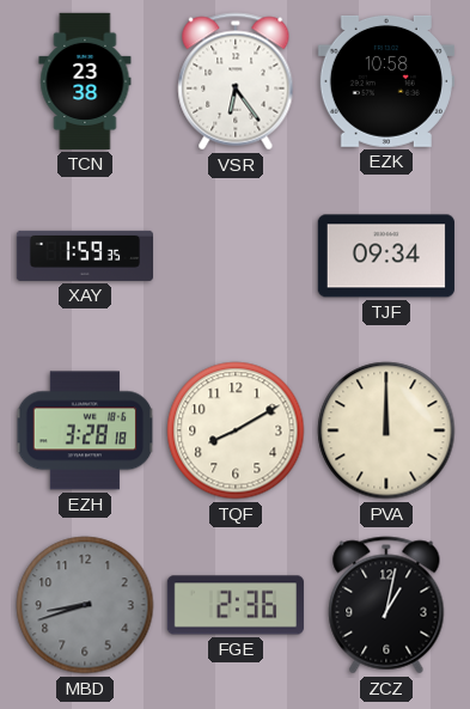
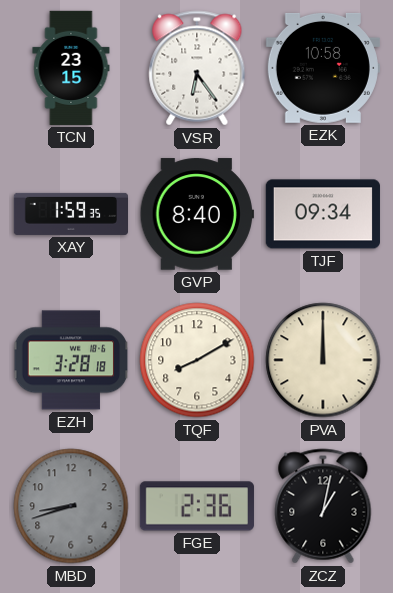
TCN: 23:38 -> 23:15 (71, 68)
GVP: none -> 8:40 (197, 214)
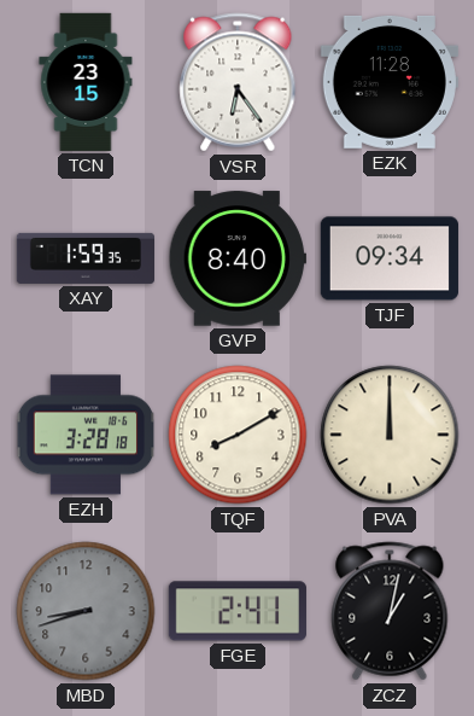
EZK: 10:58 -> 11:28 (390, 82)
FGE: 2:36 -> 2:41 (238, 611)
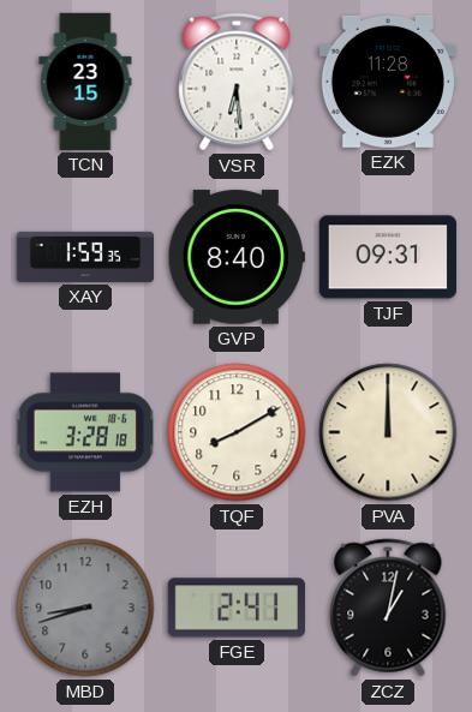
VSR: 6:24 -> 6:29 (237, 82)
TJF: 09:34 -> 09:31 (388, 257)
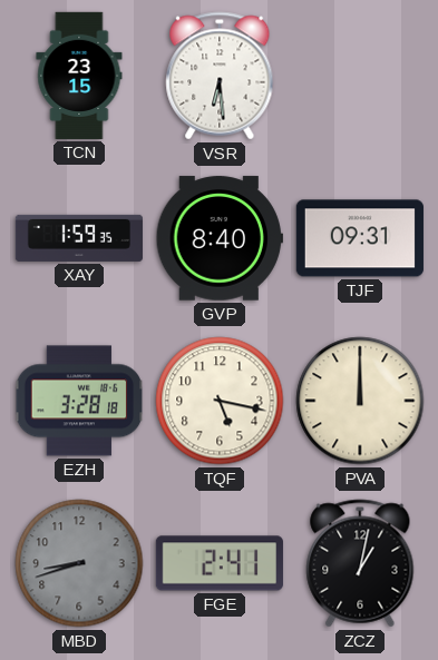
EZK: 11:28 -> none (388, 82)
TQF: 8:10 -> 5:17 (220, 401)
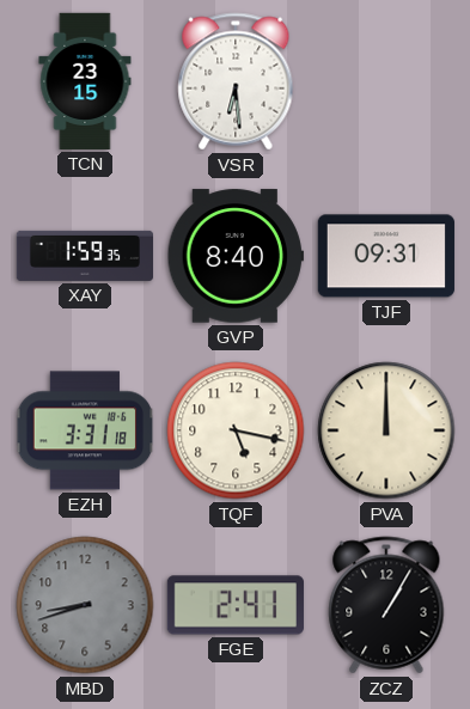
EZH: 3:28 -> 3:31 (85, 430)
ZCZ: 1:02 -> 1:05 (386, 605)
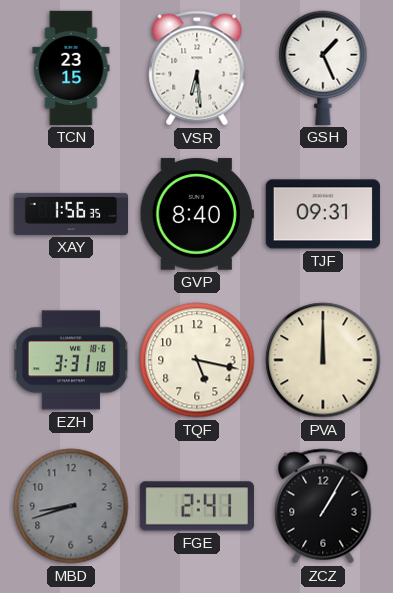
GSH: none -> 1:26 (323, 68)
XAY: 1:59 -> 1:56 (70, 214)
